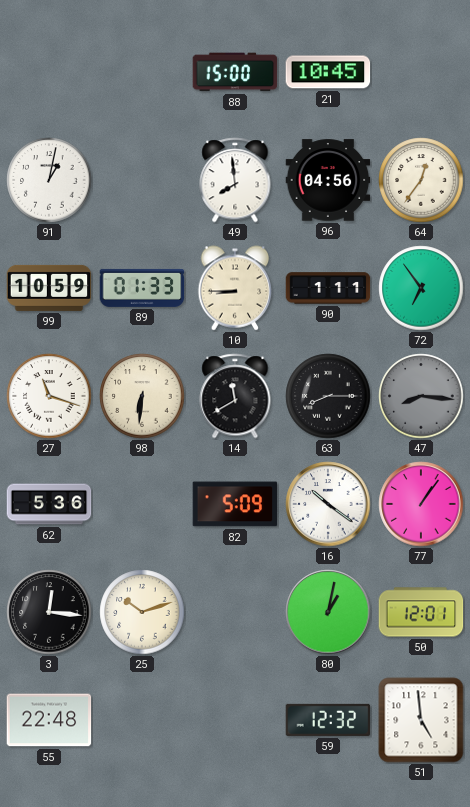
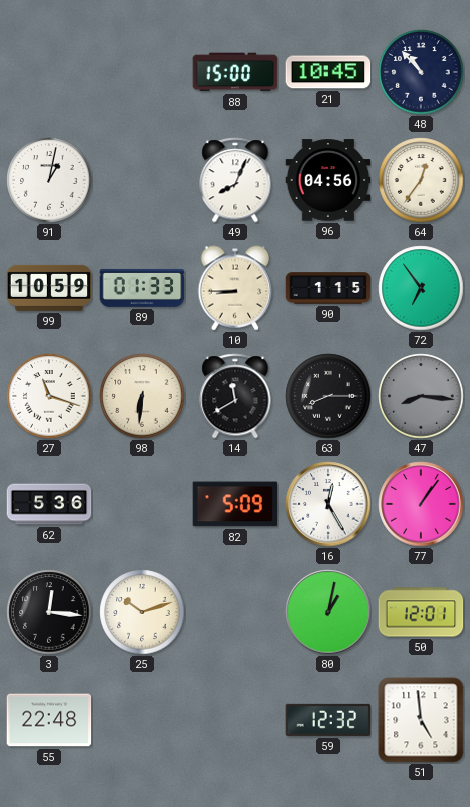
48: none -> 10:53 (421, 72)
49: 7:59 -> 8:04 (235, 180)
90: 1:11 -> 1:15 (328, 288)
16: 10:21 -> 12:25 (328, 504)
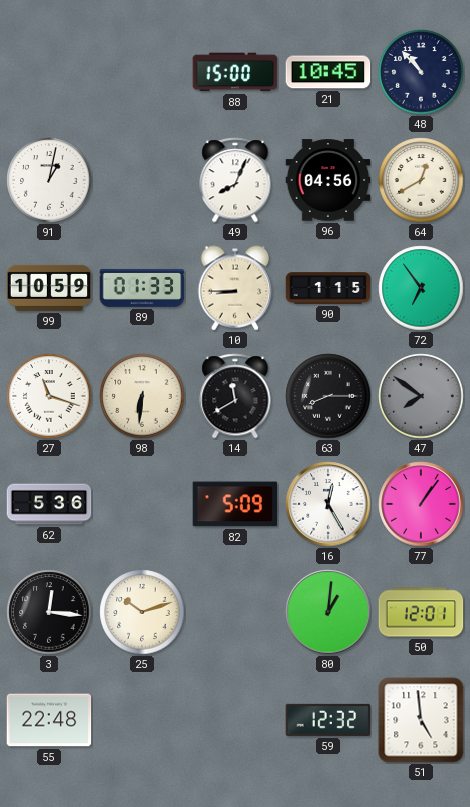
64: 12:36 -> 12:40 (421, 180)
47: 8:16 -> 7:51 (421, 396)
80: 1:02 -> 1:01 (328, 612)
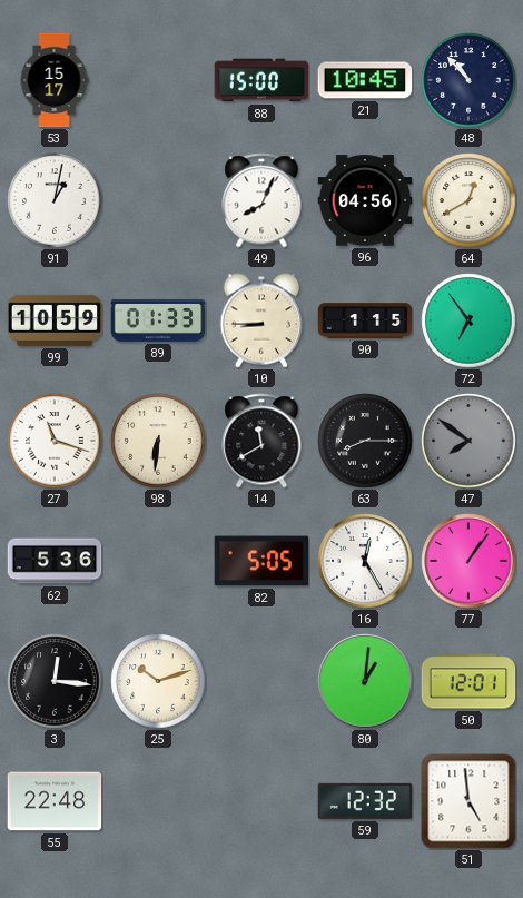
53: none -> 15:17 (55, 80)
82: 5:09 -> 5:05 (261, 561)
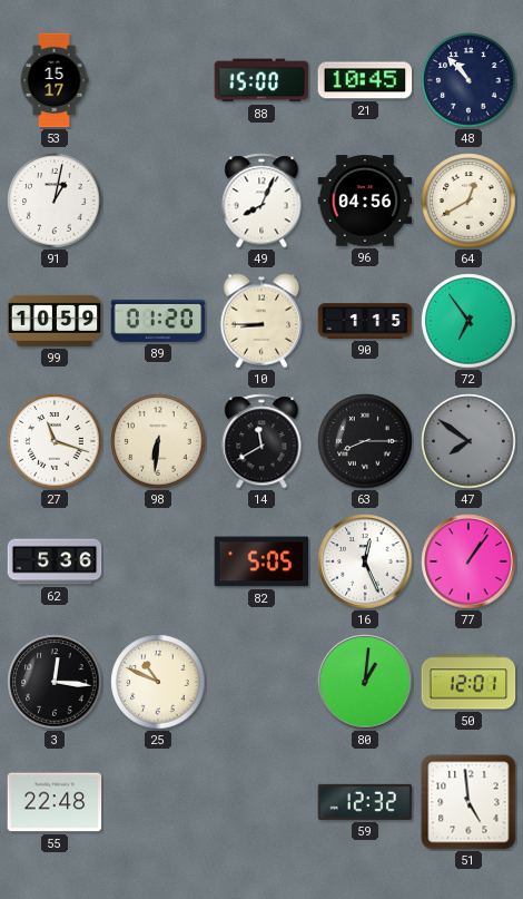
89: 01:33 -> 01:20 (158, 321)
16: 12:25 -> 12:26 (365, 561)
25: 10:12 -> 10:49 (158, 682)
